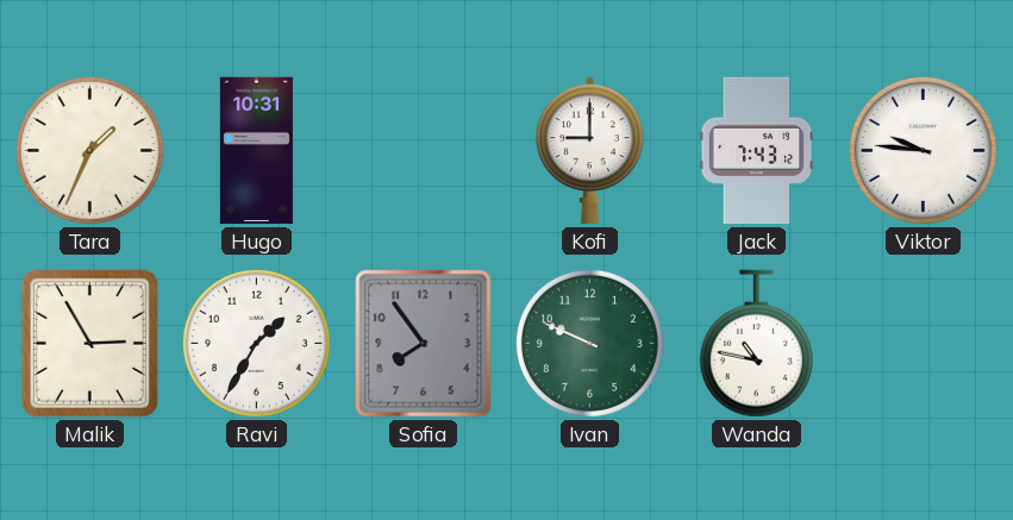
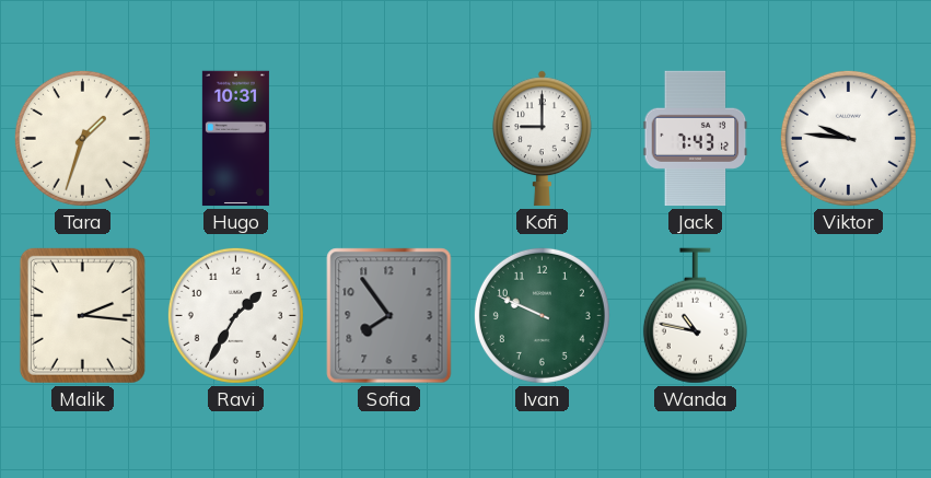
Tara: 1:34 -> 1:33 (82, 138)
Malik: 2:55 -> 2:16 (82, 315)
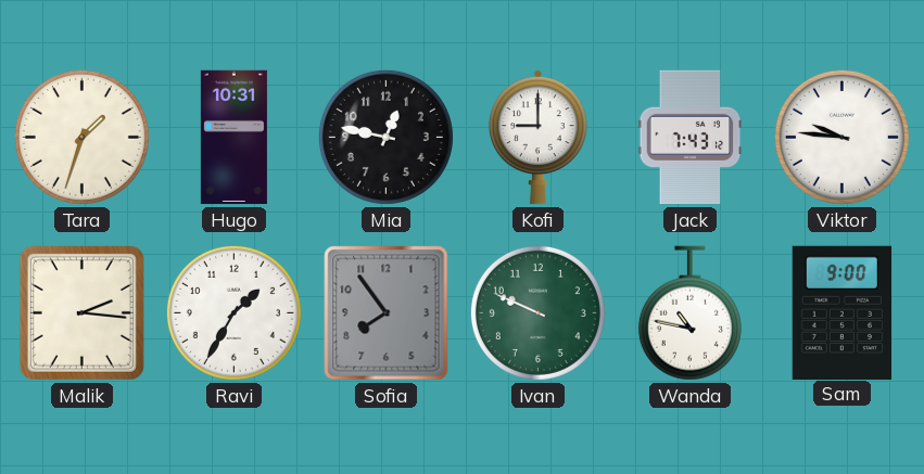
Mia: none -> 12:47 (385, 137)
Sam: none -> 9:00 (843, 312)
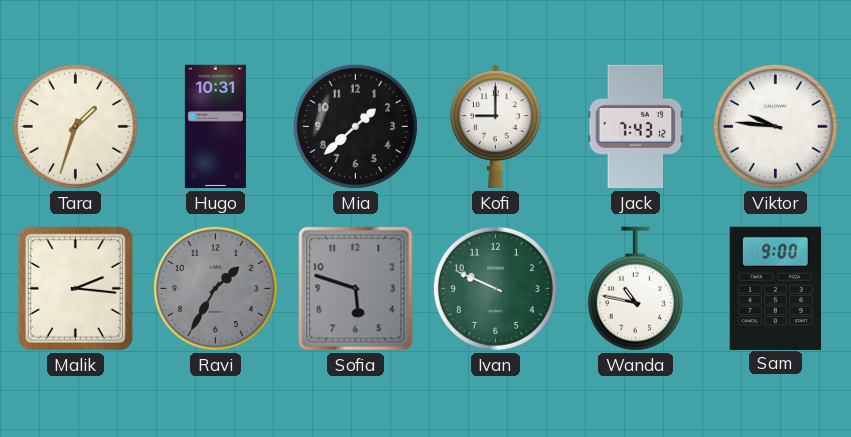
Mia: 12:47 -> 1:38 (355, 126)
Ravi dial: white -> grey (215, 288)
Sofia: 7:54 -> 5:48 (356, 289)
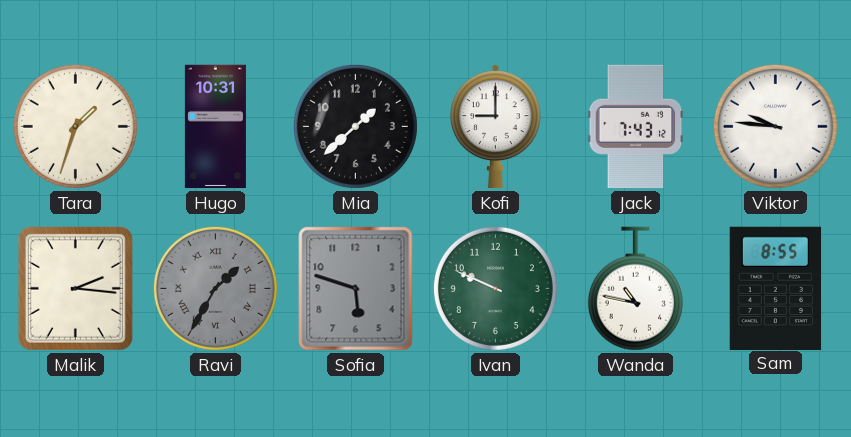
Ravi numerals: Arabic -> Roman (215, 288)
Sam: 9:00 -> 8:55 (776, 288)
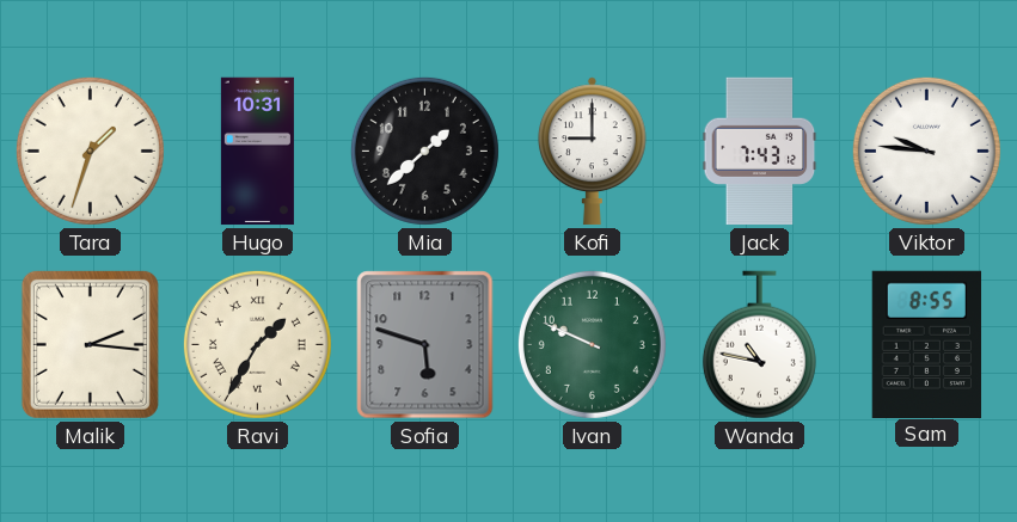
Ravi dial: grey -> cream (257, 344)
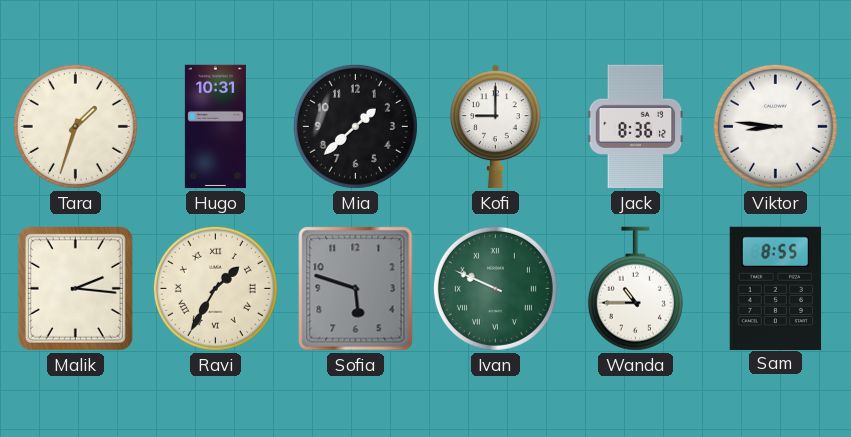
Jack: 7:43 -> 8:36 (636, 127)
Viktor: 9:46 -> 8:46 (775, 126)
Ivan numerals: Arabic -> Roman (495, 288)
Wanda: 10:47 -> 10:45 (635, 289)
